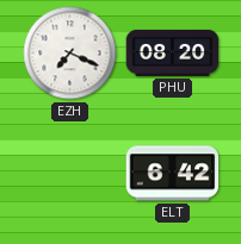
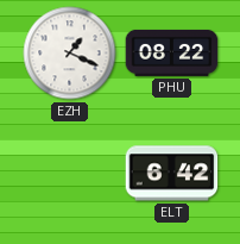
EZH: 7:19 -> 1:19 (70, 54)
PHU: 08:20 -> 08:22 (172, 52)
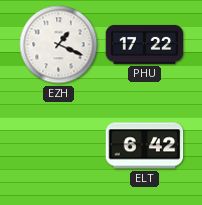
PHU: 08:22 -> 17:22 (145, 44)
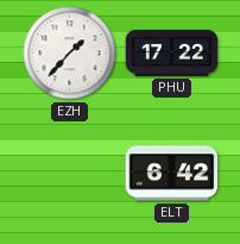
EZH: 1:19 -> 1:37 (70, 54)
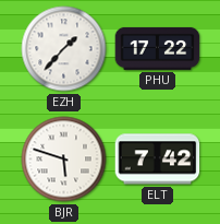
BJR: none -> 5:48 (64, 160)
ELT: 6:42 -> 7:42 (158, 160)
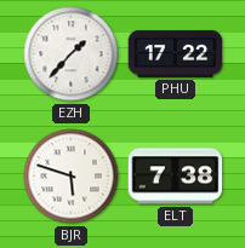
ELT: 7:42 -> 7:38 (176, 177)
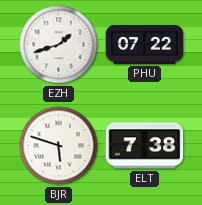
EZH: 1:37 -> 1:42 (59, 45)
PHU: 17:22 -> 07:22 (145, 44)
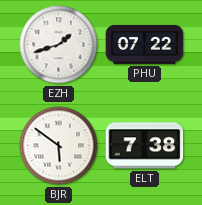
BJR: 5:48 -> 5:51 (59, 146)
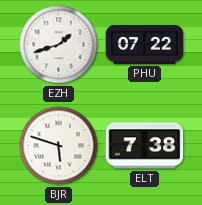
BJR: 5:51 -> 5:48 (59, 146)
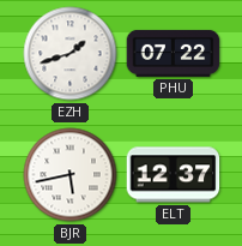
BJR: 5:48 -> 5:43 (71, 175)
ELT: 7:38 -> 12:37 (174, 175)
